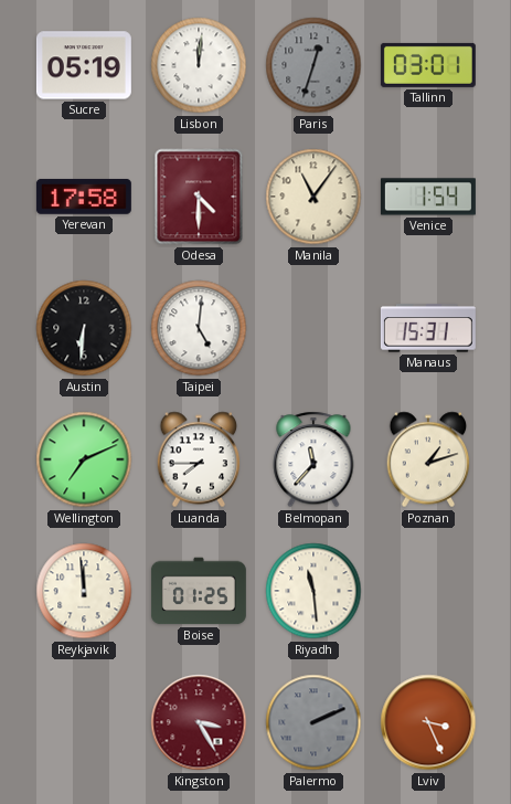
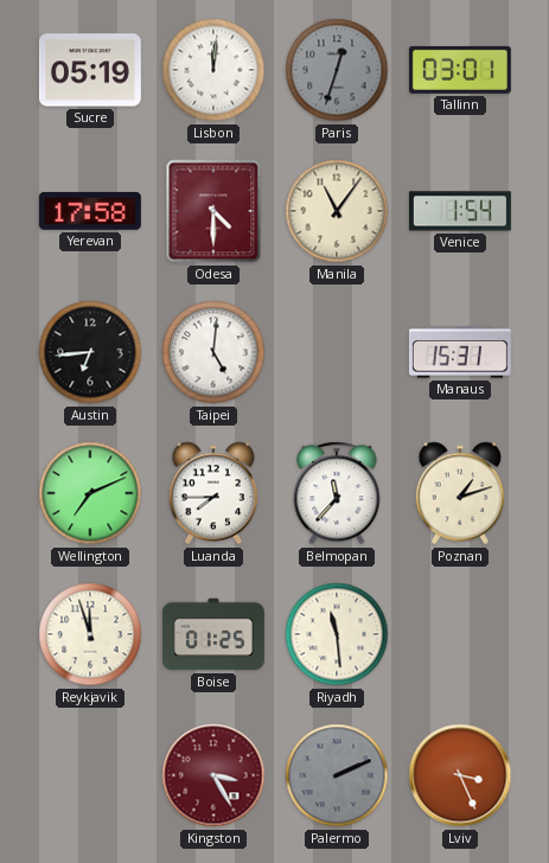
Austin: 6:31 -> 6:44 (90, 352)
Reykjavik: 11:59 -> 11:57 (90, 634)
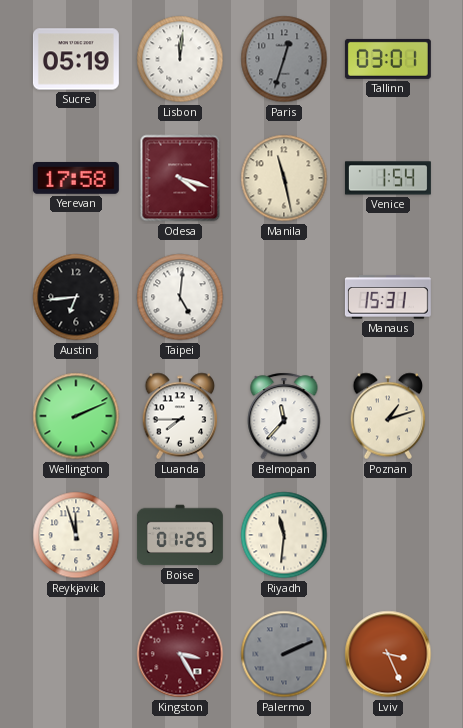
Odesa: 4:30 -> 4:18 (180, 178)
Manila: 11:06 -> 11:28 (284, 178)
Wellington: 7:11 -> 2:11 (76, 416)
Riyadh: 11:29 -> 11:31 (284, 535)
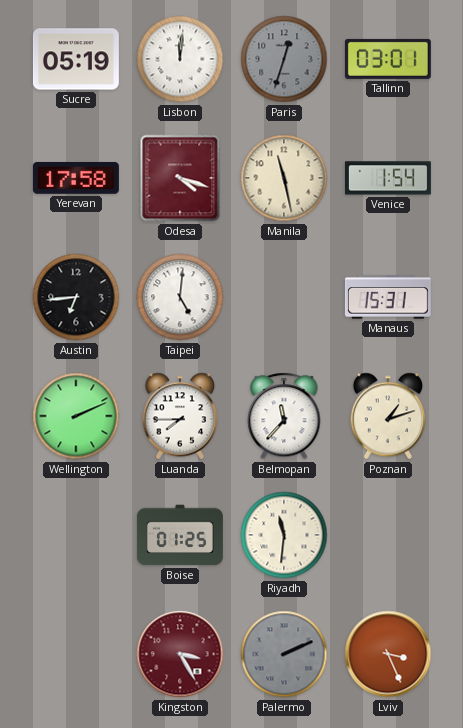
Reykjavik: 11:57 -> none (76, 535)
